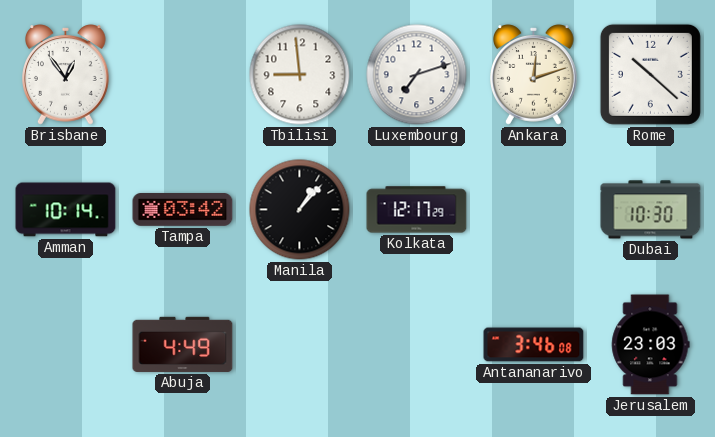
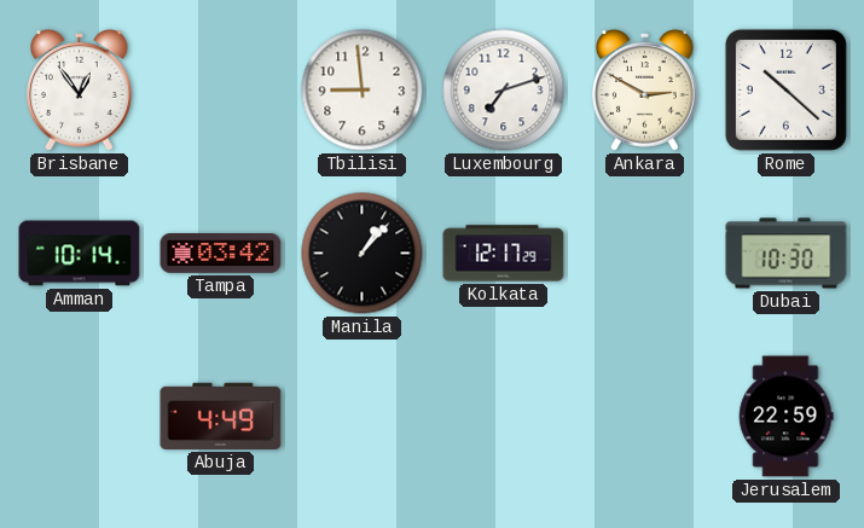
Ankara: 12:12 -> 2:50 (645, 91)
Antananarivo: 3:46 -> none (534, 345)
Jerusalem: 23:03 -> 22:59 (787, 417)
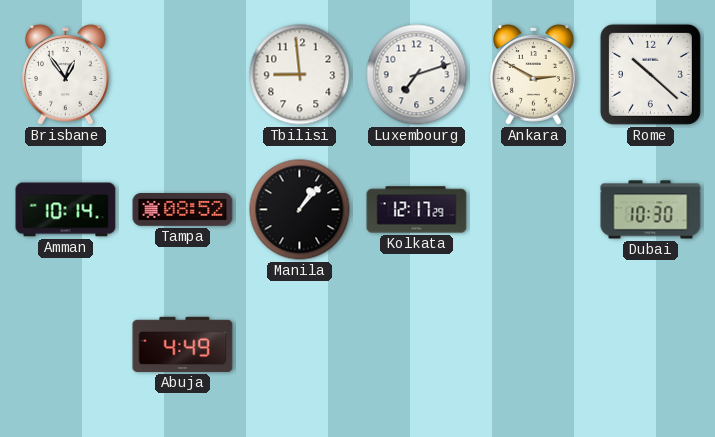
Tampa: 03:42 -> 08:52 (183, 210)
Jerusalem: 22:59 -> none (787, 417)
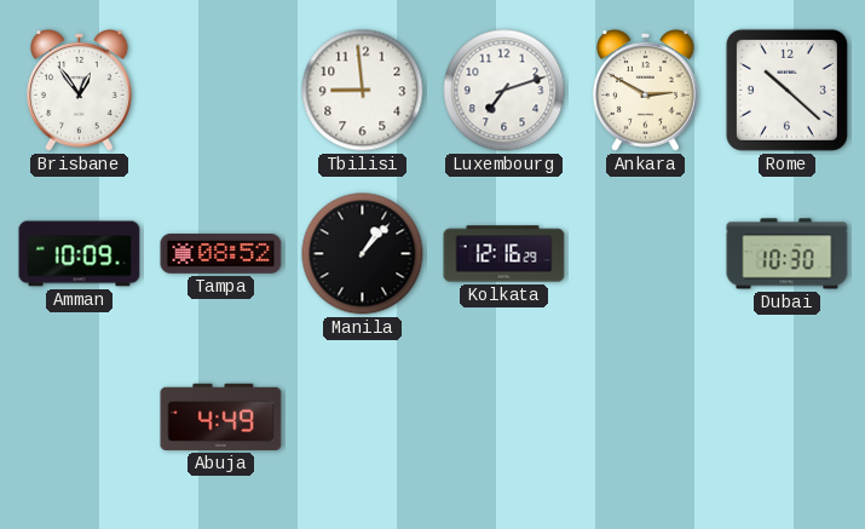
Amman: 10:14 -> 10:09 (80, 254)
Kolkata: 12:17 -> 12:16 (504, 254)
